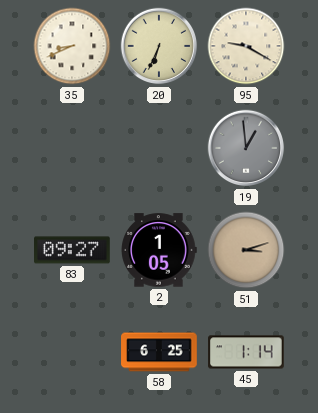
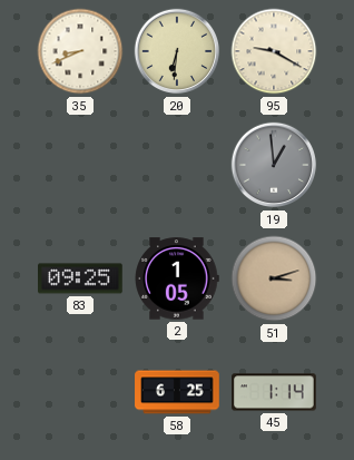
20: 6:34 -> 6:31 (177, 51)
83: 09:27 -> 09:25 (81, 278)
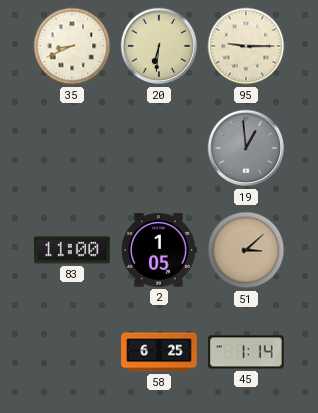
95: 9:20 -> 9:15 (246, 46)
83: 09:25 -> 11:00 (73, 250)
51: 3:12 -> 3:08 (246, 250)
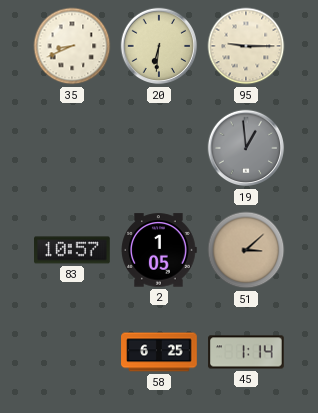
83: 11:00 -> 10:57 (73, 250)
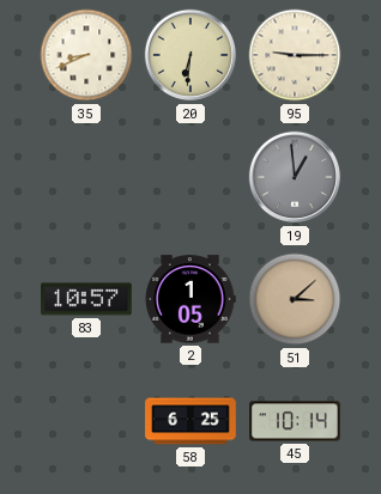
45: 1:14 -> 10:14 (295, 421)
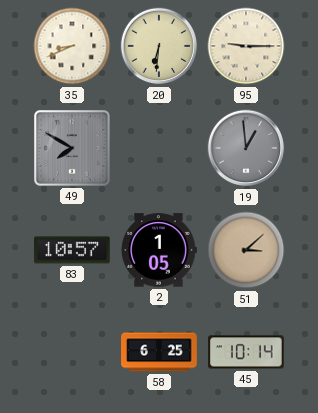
49: none -> 7:50 (73, 149)
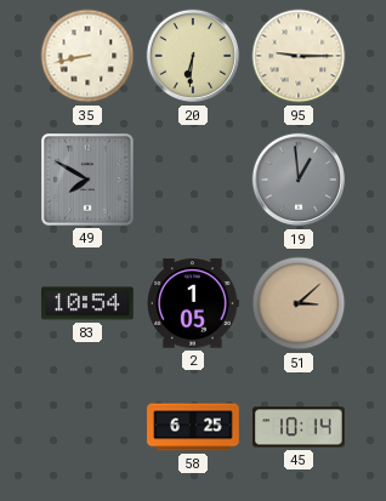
35: 8:41 -> 8:43 (87, 56)
83: 10:57 -> 10:54 (89, 303)
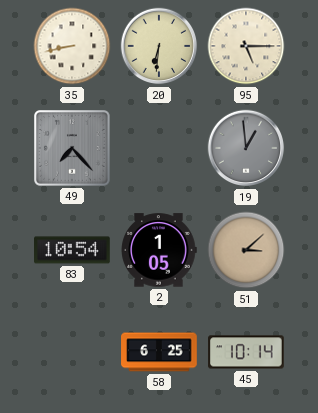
95: 9:15 -> 5:15 (246, 46)
49: 7:50 -> 7:23 (73, 149)
